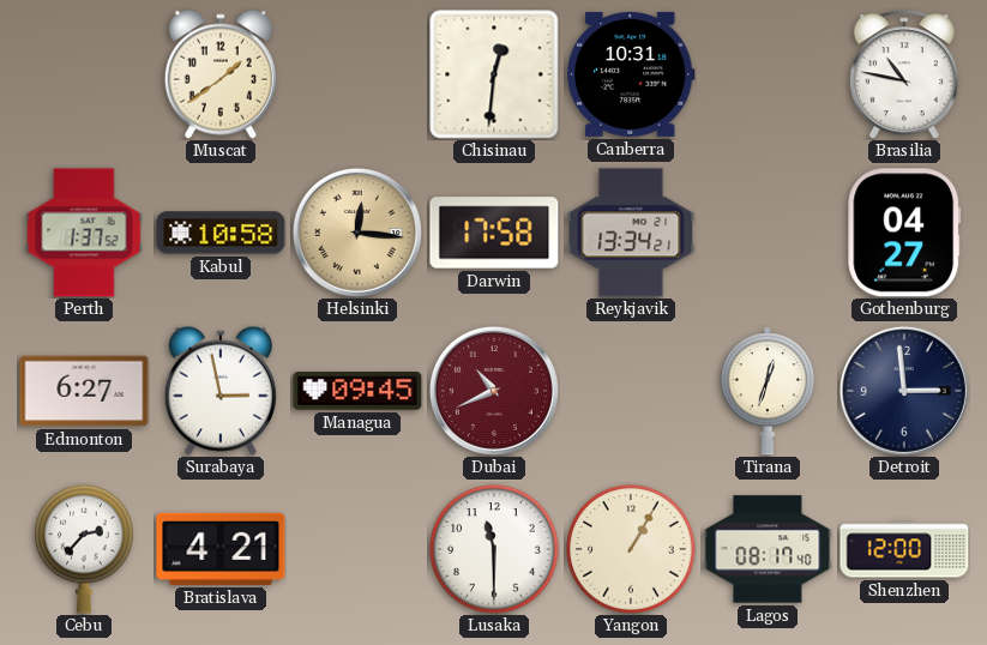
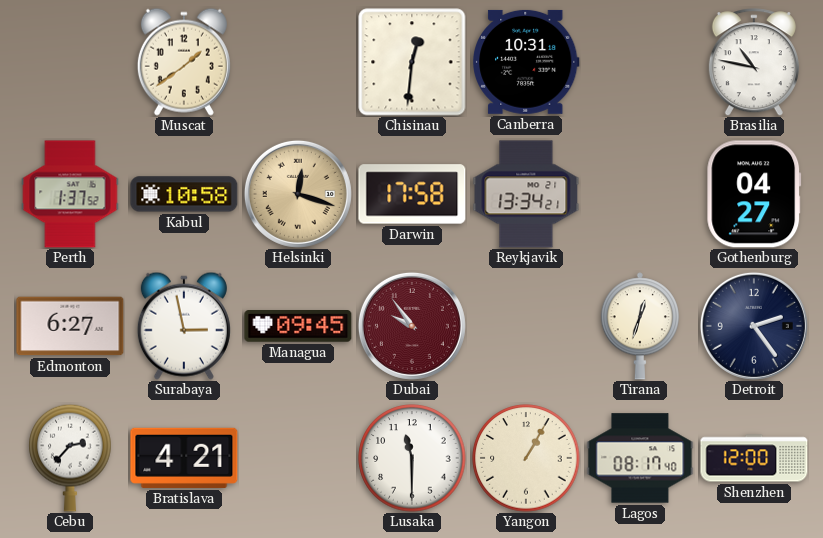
Helsinki: 12:16 -> 12:18 (298, 194)
Dubai: 10:41 -> 9:54 (412, 326)
Detroit: 2:59 -> 2:24 (754, 326)
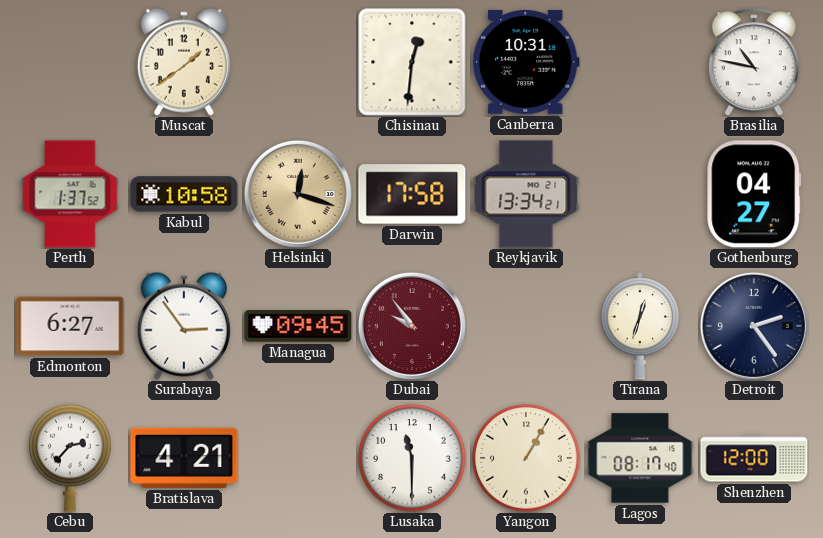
Surabaya: 2:58 -> 2:54 (184, 326)
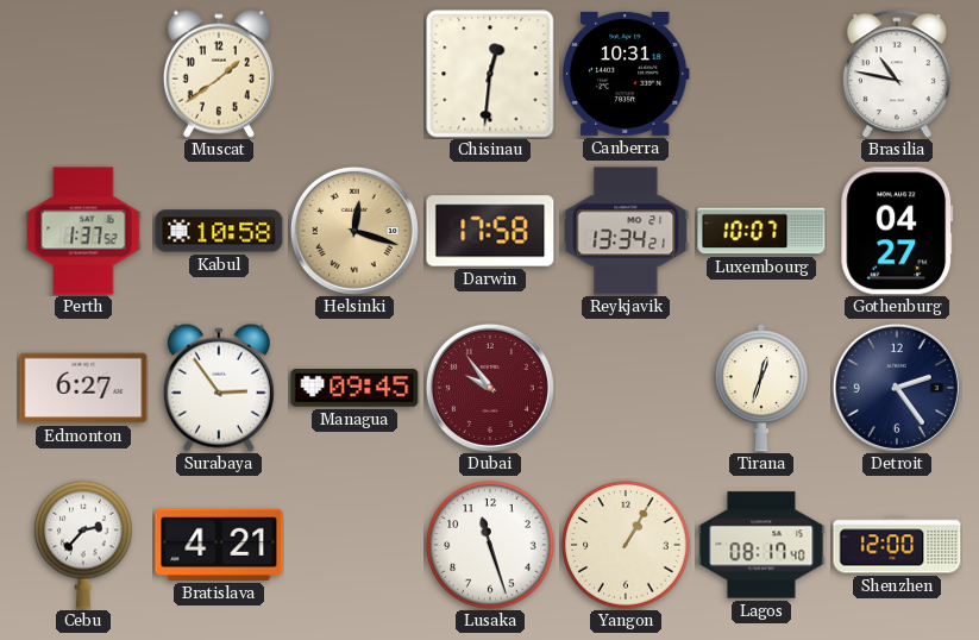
Luxembourg: none -> 10:07 (761, 231)
Lusaka: 11:30 -> 11:27 (490, 545)
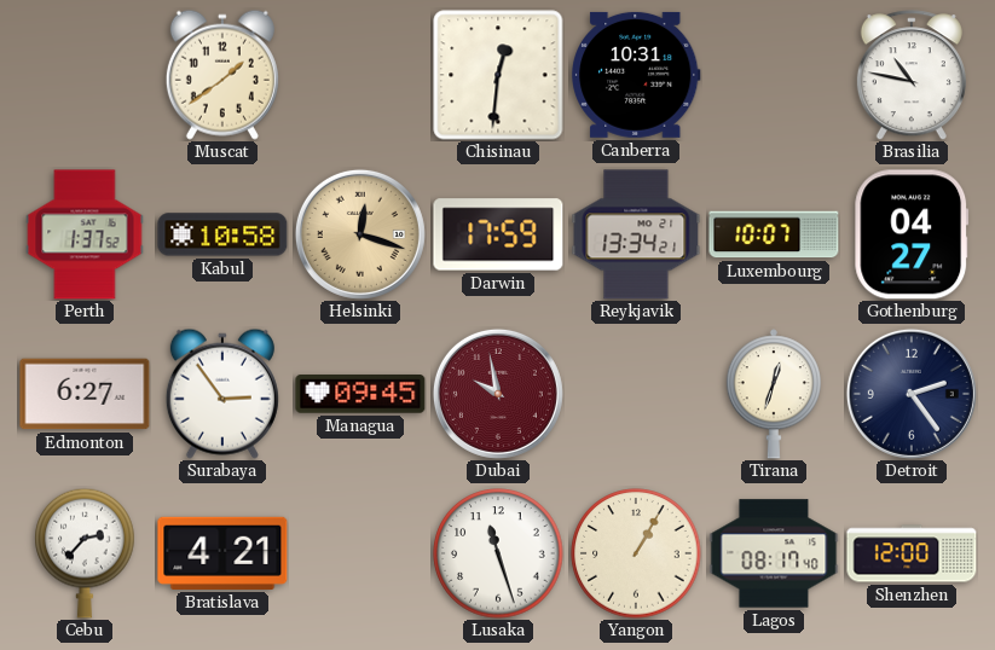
Darwin: 17:58 -> 17:59 (498, 234)
Dubai: 9:54 -> 9:58 (498, 394)
